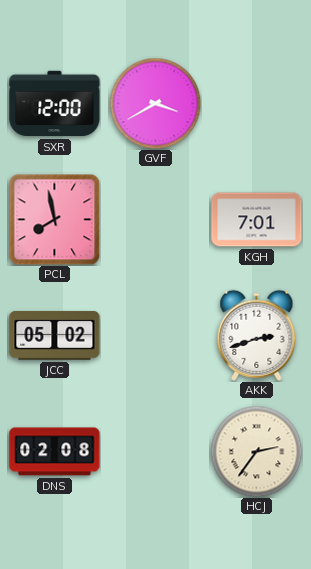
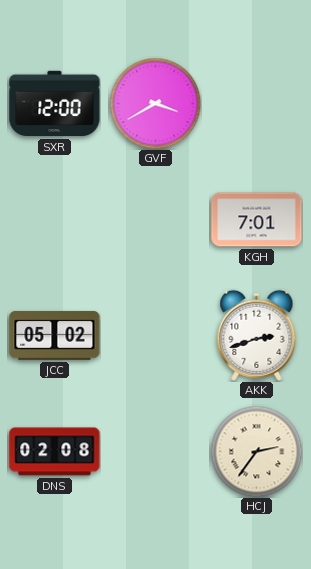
PCL: 7:58 -> none (54, 219)
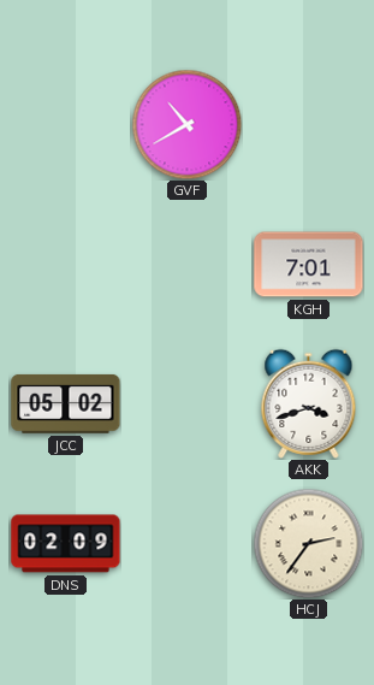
SXR: 12:00 -> none (55, 104)
GVF: 3:40 -> 10:40 (186, 124)
AKK: 2:42 -> 3:42 (309, 403)
DNS: 02:08 -> 02:09 (66, 544)
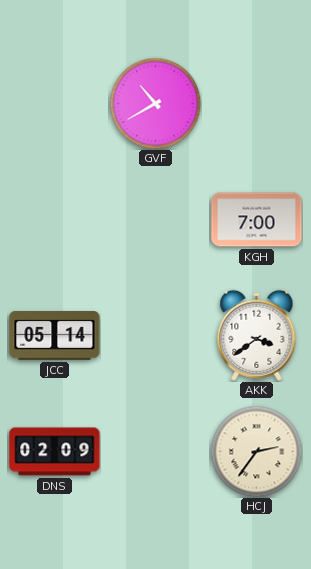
KGH: 7:01 -> 7:00 (257, 220)
JCC: 05:02 -> 05:14 (55, 335)
AKK: 3:42 -> 3:39 (257, 335)
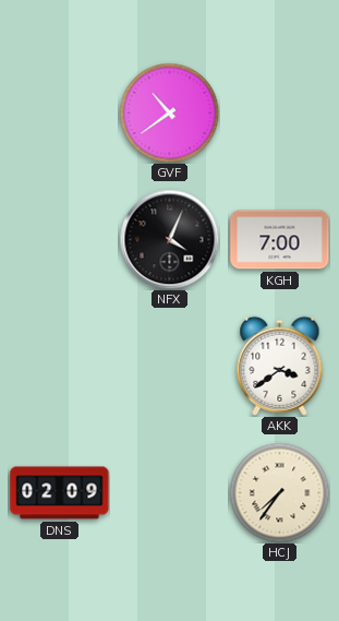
GVF: 10:40 -> 10:39 (169, 112)
NFX: none -> 4:04 (169, 239)
JCC: 05:14 -> none (55, 335)
HCJ: 2:36 -> 7:36 (279, 492)
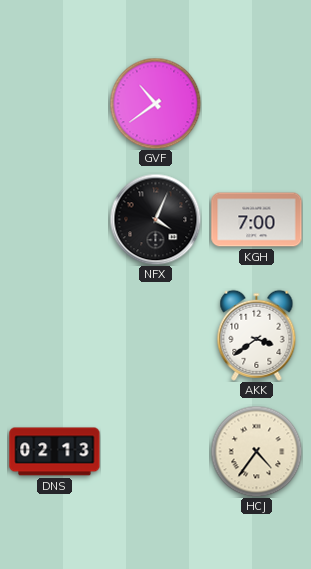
DNS: 02:09 -> 02:13 (55, 452)
HCJ: 7:36 -> 4:36 (256, 451)
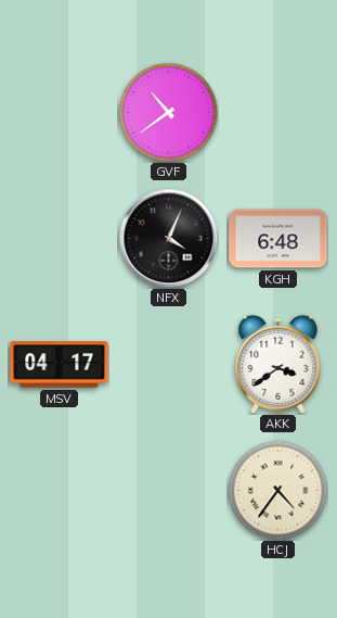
KGH: 7:00 -> 6:48 (278, 239)
MSV: none -> 04:17 (60, 365)
DNS: 02:13 -> none (55, 452)
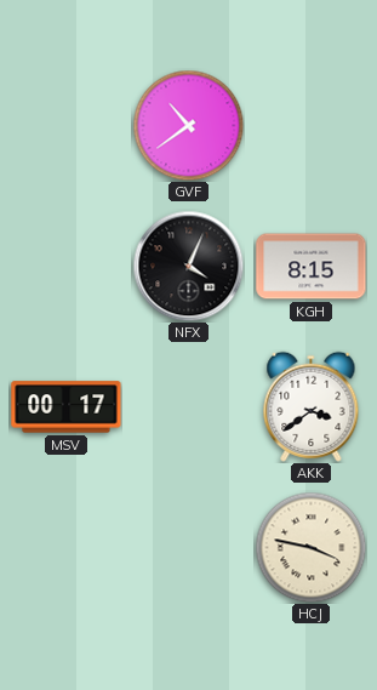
KGH: 6:48 -> 8:15 (312, 267)
MSV: 04:17 -> 00:17 (67, 407)
HCJ: 4:36 -> 3:47 (310, 547)
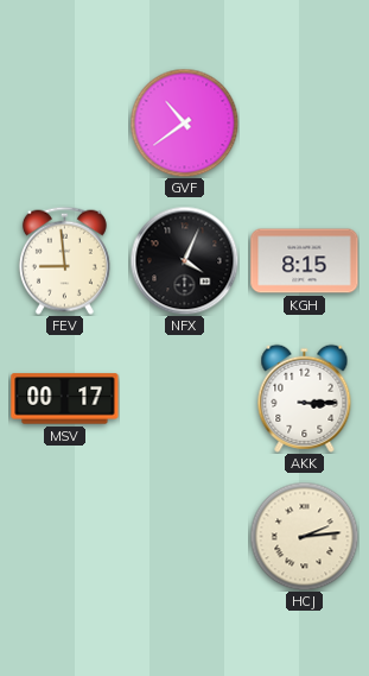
FEV: none -> 8:59 (64, 260)
AKK: 3:39 -> 3:15 (305, 398)
HCJ: 3:47 -> 2:14 (304, 536)
